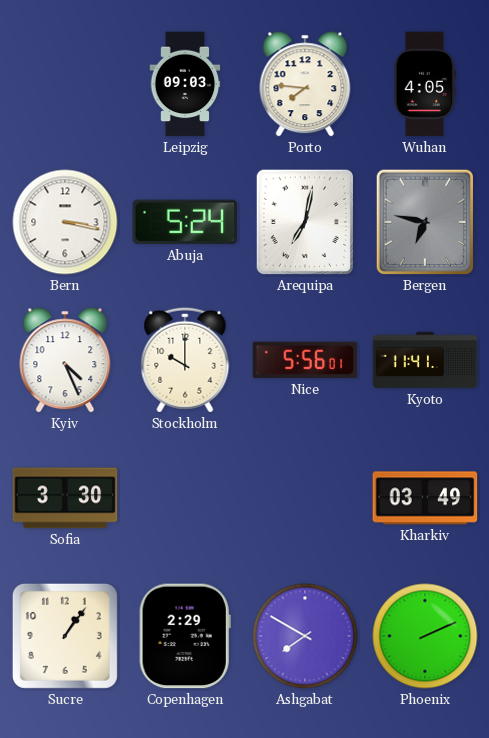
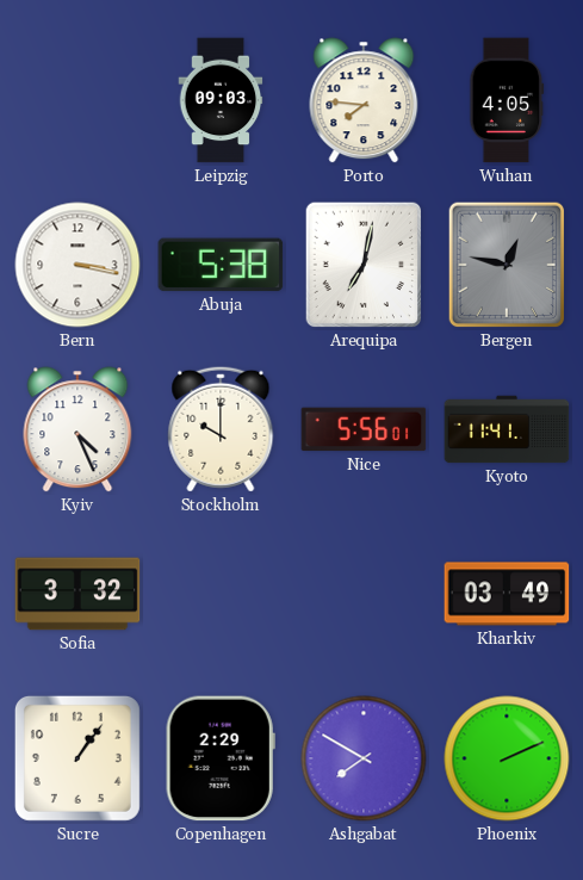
Abuja: 5:24 -> 5:38 (221, 265)
Bergen: 6:47 -> 12:47 (506, 265)
Sofia: 3:30 -> 3:32 (77, 594)
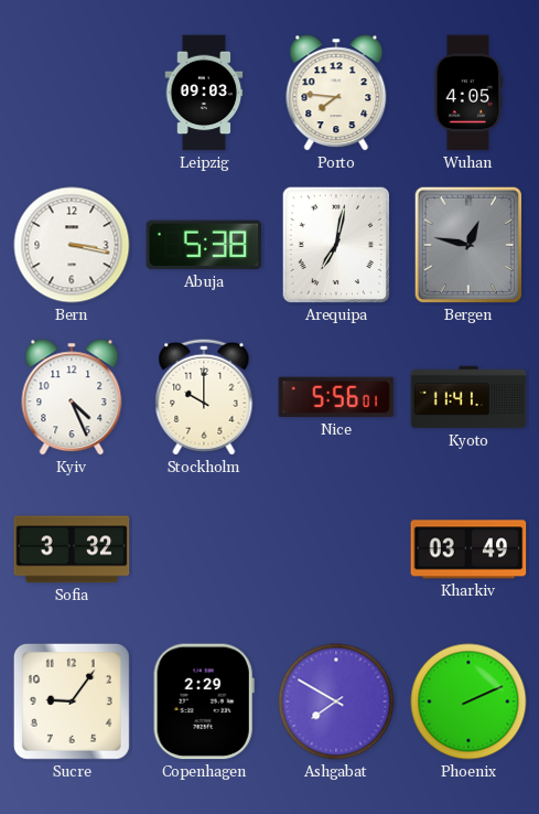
Sucre: 1:06 -> 9:06 (72, 701)
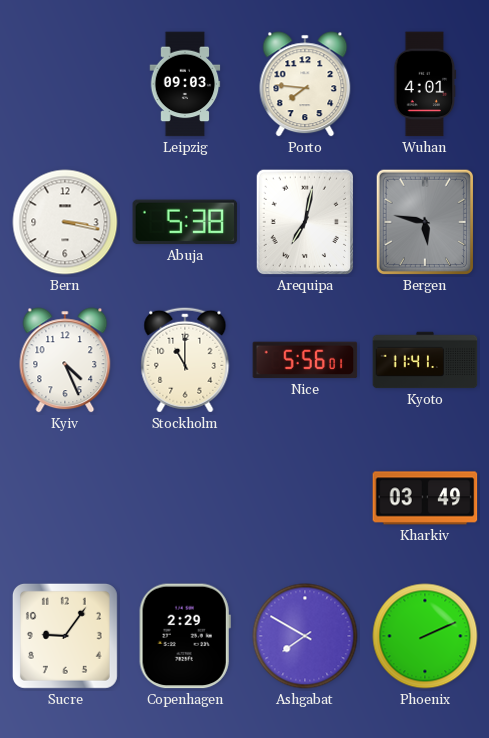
Wuhan: 4:05 -> 4:01 (425, 84)
Bergen: 12:47 -> 5:47 (424, 222)
Stockholm: 10:00 -> 11:00 (185, 360)
Sofia: 3:32 -> none (72, 549)
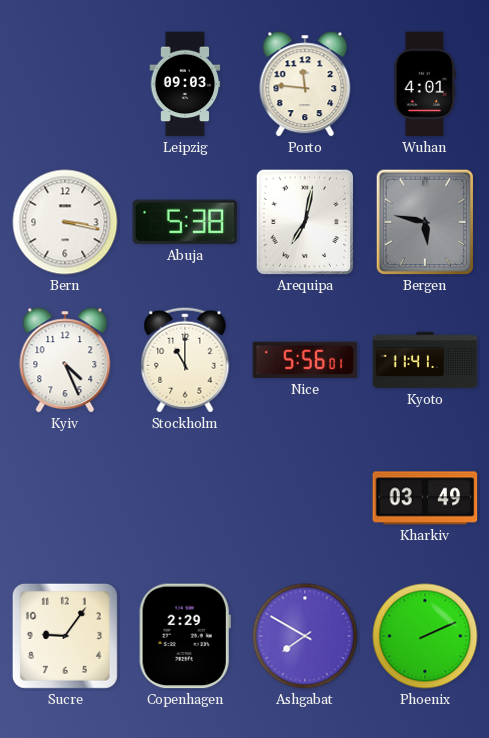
Porto: 7:46 -> 11:46 (305, 84)
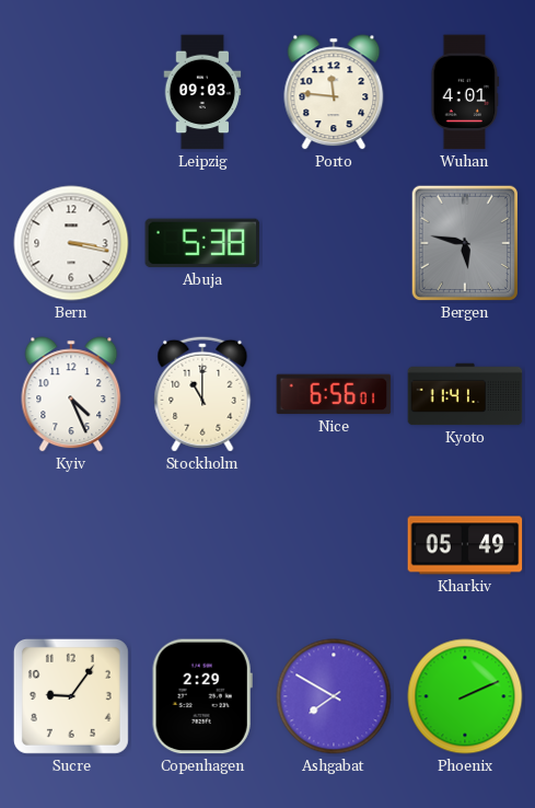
Arequipa: 7:02 -> none (304, 222)
Nice: 5:56 -> 6:56 (334, 394)
Kharkiv: 03:49 -> 05:49 (465, 545)
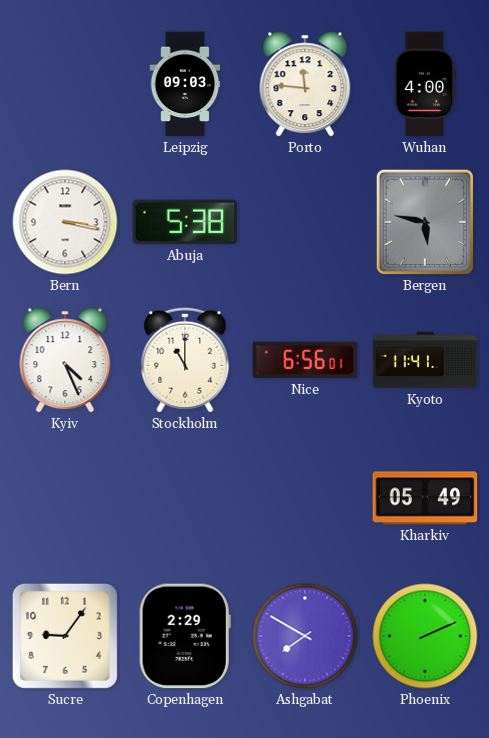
Wuhan: 4:01 -> 4:00 (425, 84)
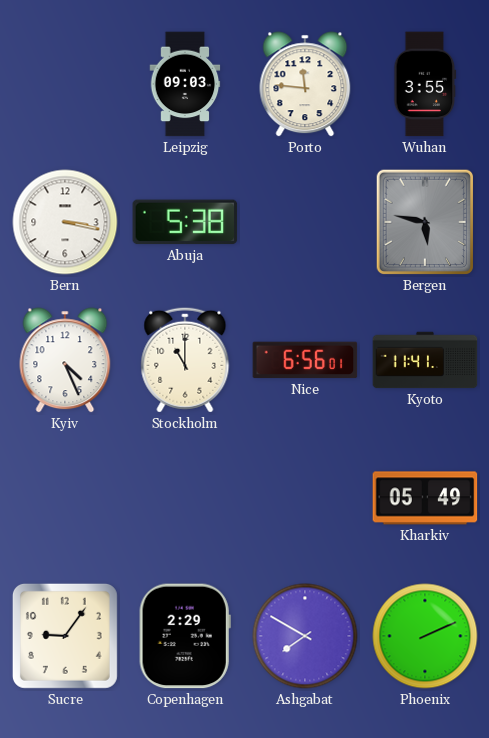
Wuhan: 4:00 -> 3:55 (425, 84)
